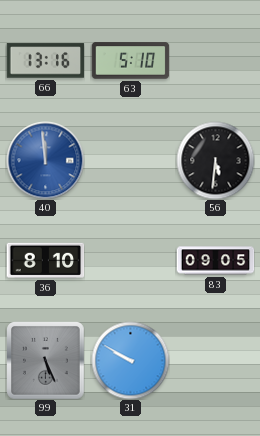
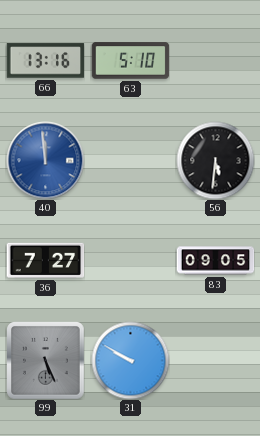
36: 8:10 -> 7:27 (45, 260)
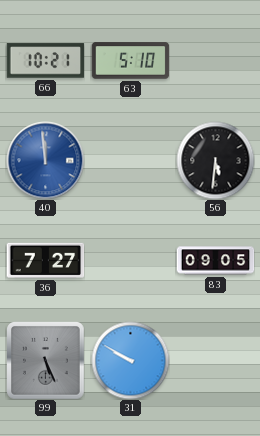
66: 13:16 -> 10:21 (45, 61)
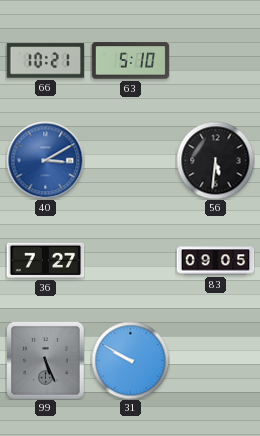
40: 11:59 -> 3:10 (45, 160)
